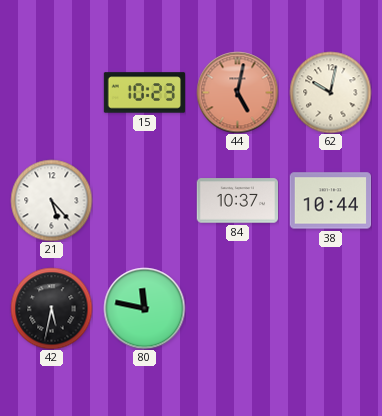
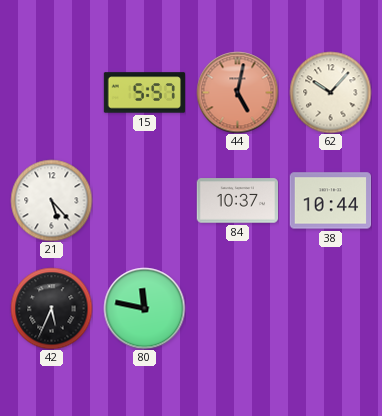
15: 10:23 -> 5:57 (144, 93)
62: 10:02 -> 10:07 (330, 92)
42: 5:32 -> 5:34 (51, 308)
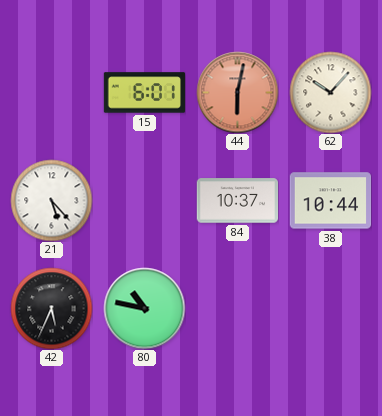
15: 5:57 -> 6:01 (144, 93)
44: 5:02 -> 6:02 (237, 92)
80: 11:47 -> 10:47 (144, 308)
